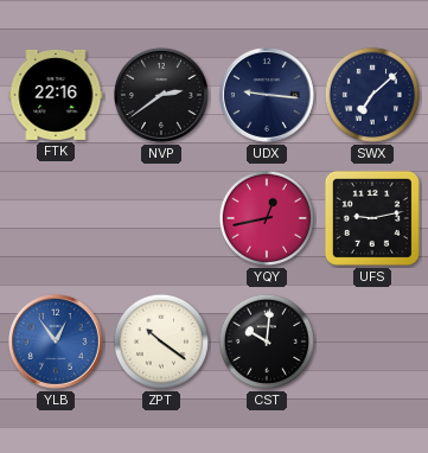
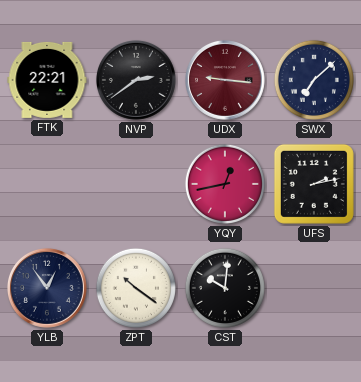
FTK: 22:16 -> 22:21 (47, 80)
UDX dial: navy -> burgundy (225, 80)
UFS: 9:13 -> 2:13 (314, 184)
YLB dial: blue -> navy (47, 288)
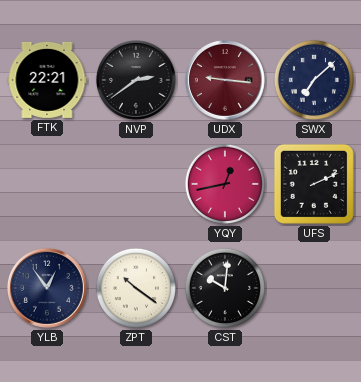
UFS: 2:13 -> 2:11 (314, 184)
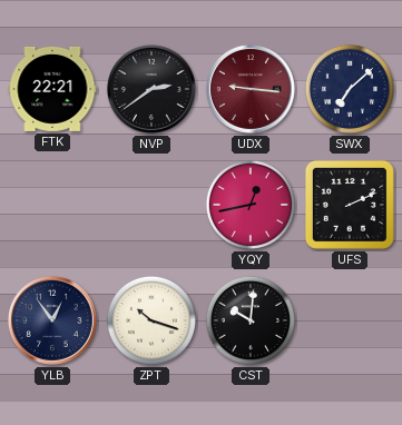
ZPT: 10:21 -> 10:18 (151, 320)
